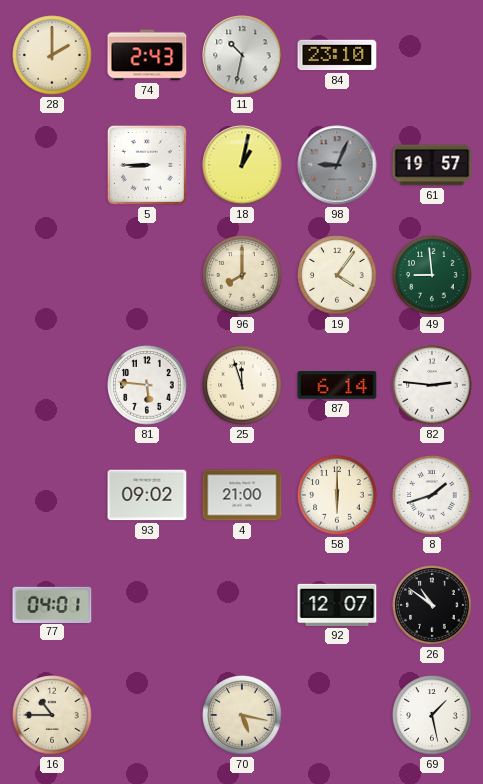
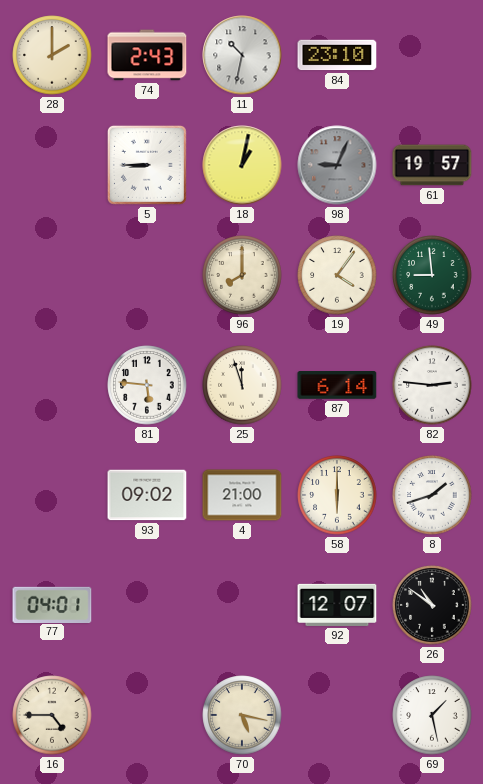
16: 10:45 -> 4:45 (52, 715)
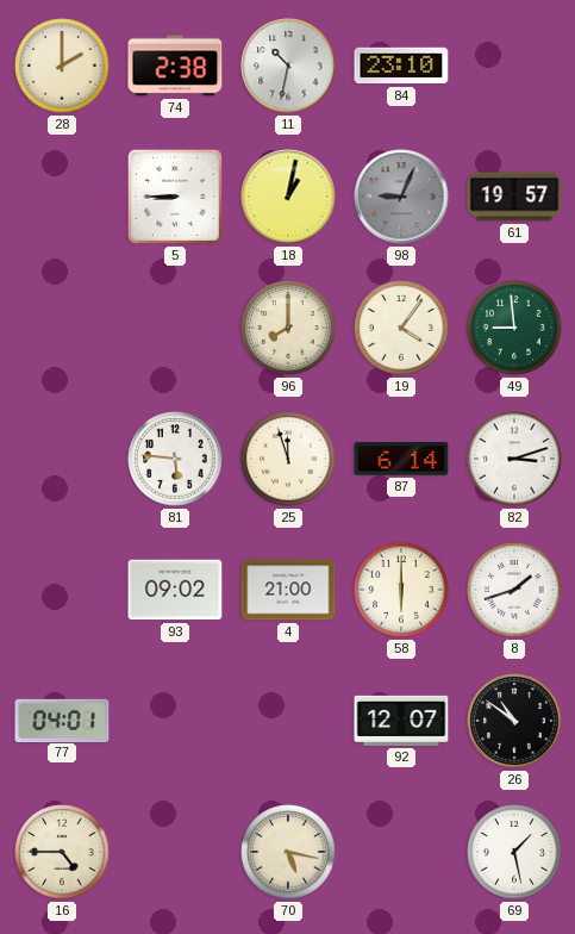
74: 2:43 -> 2:38 (175, 66)
82: 2:46 -> 3:12 (514, 459)
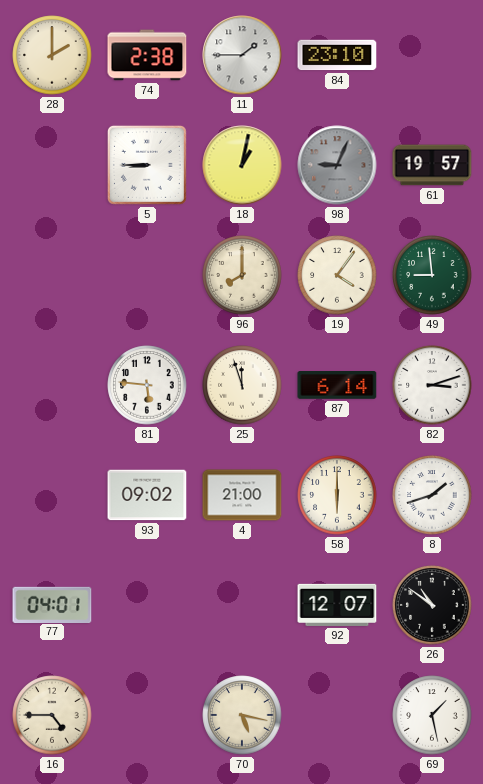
11: 10:32 -> 1:45 (242, 55)
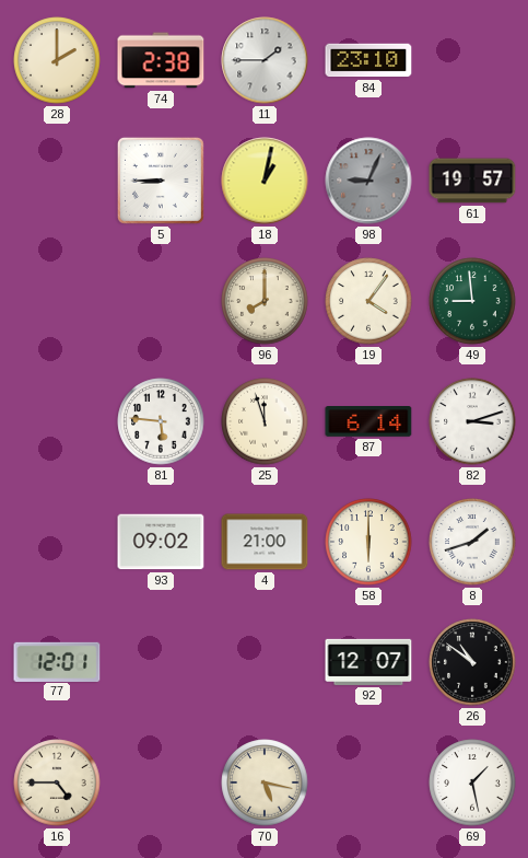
77: 04:01 -> 12:01 (57, 661)
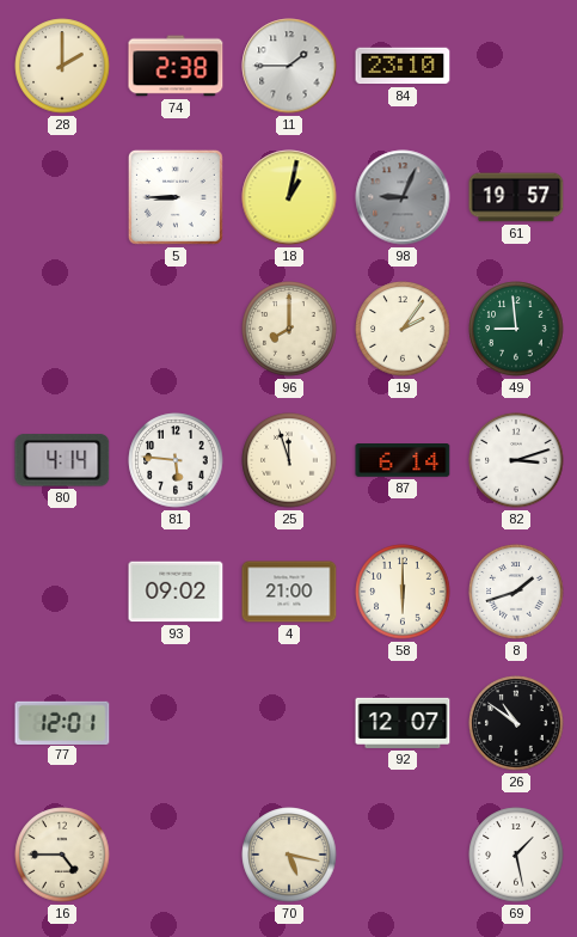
19: 4:06 -> 2:06 (403, 329)
80: none -> 4:14 (62, 460)
